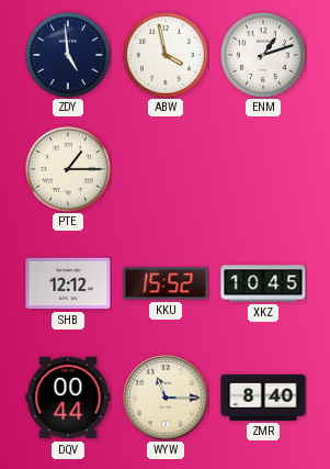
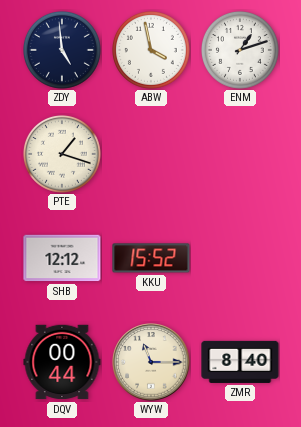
PTE: 1:15 -> 1:18 (62, 154)
XKZ: 10:45 -> none (263, 283)
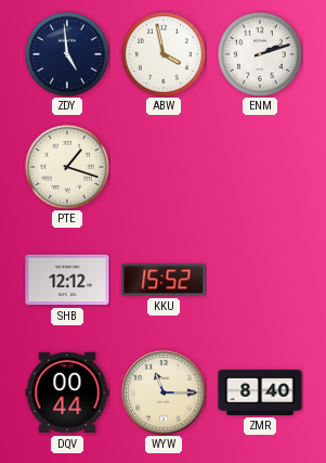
ENM: 1:12 -> 2:12 (260, 54)
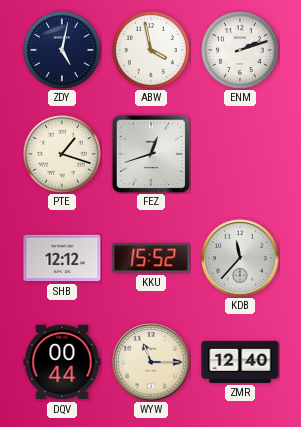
ZDY: 4:59 -> 5:02 (62, 50)
FEZ: none -> 12:42 (151, 154)
KDB: none -> 11:37 (240, 258)
ZMR: 8:40 -> 12:40 (240, 362)
